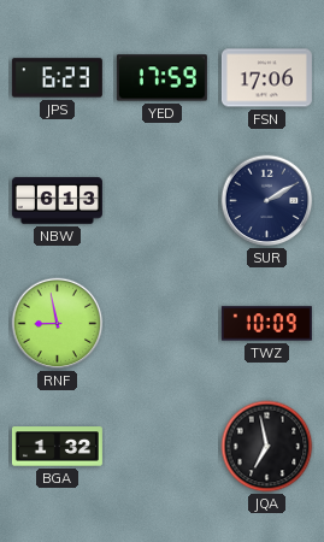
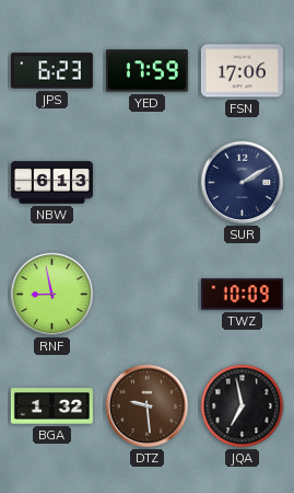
DTZ: none -> 9:29 (148, 406)
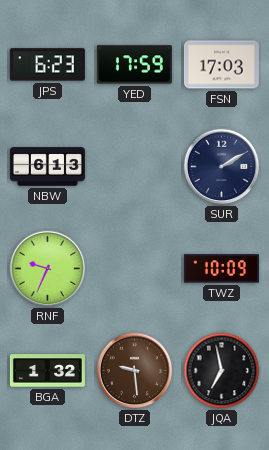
FSN: 17:06 -> 17:03 (221, 65)
RNF: 8:58 -> 9:34 (48, 269)
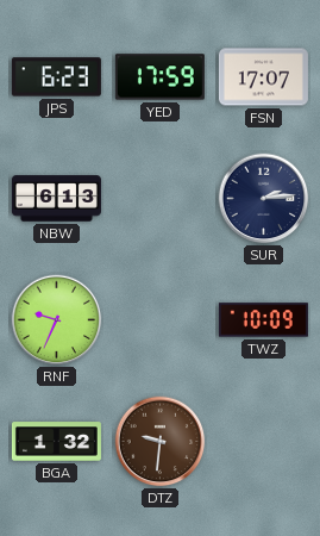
FSN: 17:03 -> 17:07 (263, 77)
SUR: 2:10 -> 2:14 (264, 199)
DTZ: 9:29 -> 9:31 (161, 442)
JQA: 6:58 -> none (222, 371)
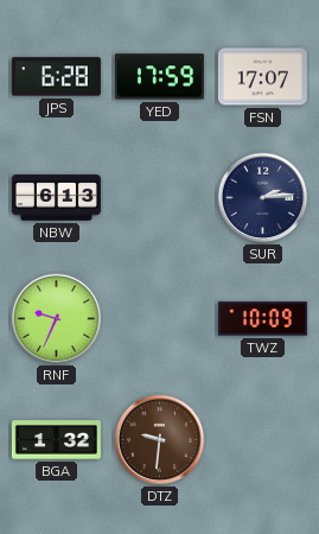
JPS: 6:23 -> 6:28 (56, 77)
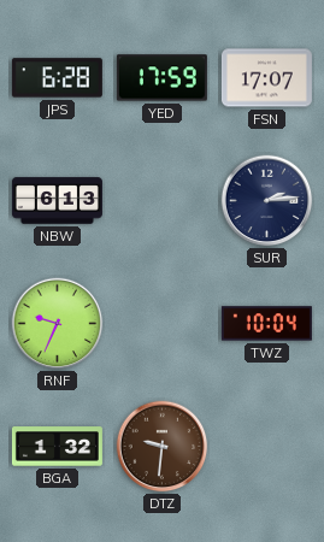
TWZ: 10:09 -> 10:04 (266, 324)
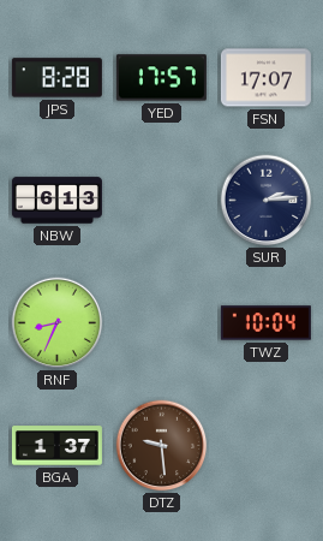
JPS: 6:28 -> 8:28 (56, 78)
YED: 17:59 -> 17:57 (161, 78)
RNF: 9:34 -> 8:34 (58, 323)
BGA: 1:32 -> 1:37 (56, 446)
DTZ: 9:31 -> 9:29 (162, 446)
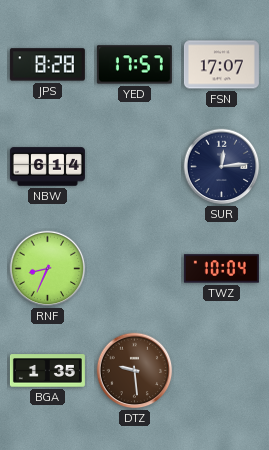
NBW: 6:13 -> 6:14 (47, 167)
SUR: 2:14 -> 12:14 (222, 167)
BGA: 1:37 -> 1:35 (47, 371)
